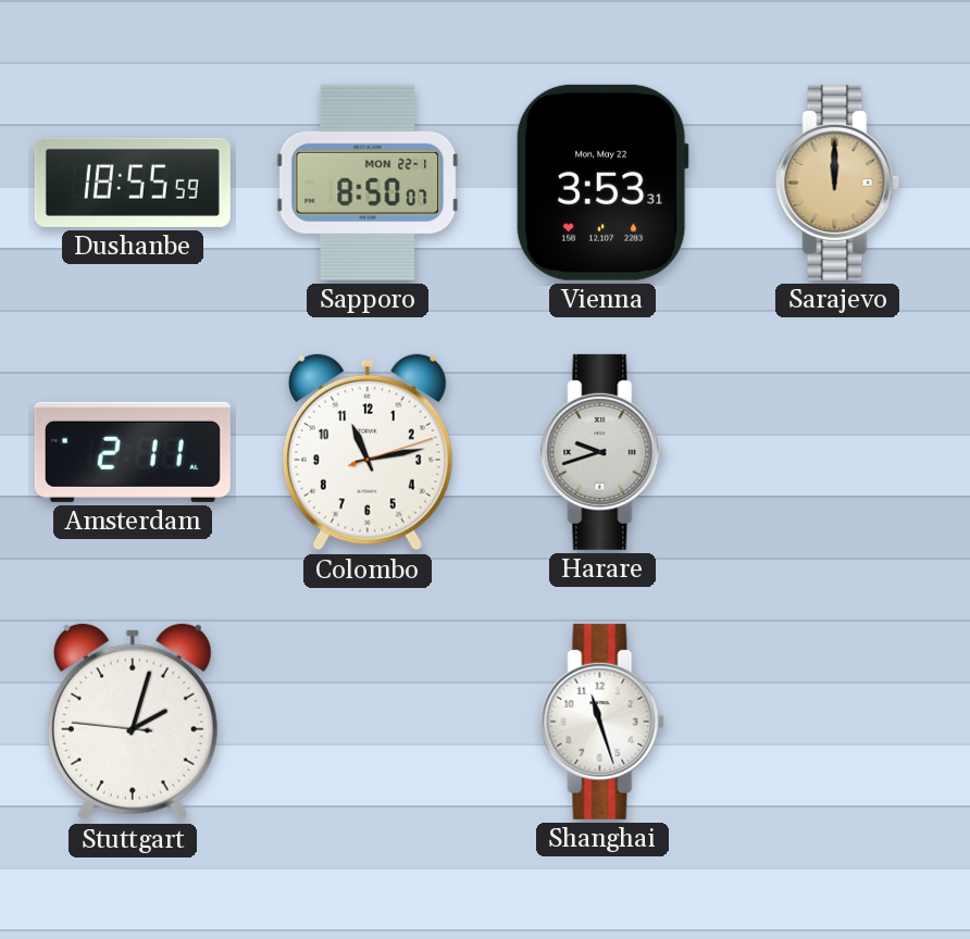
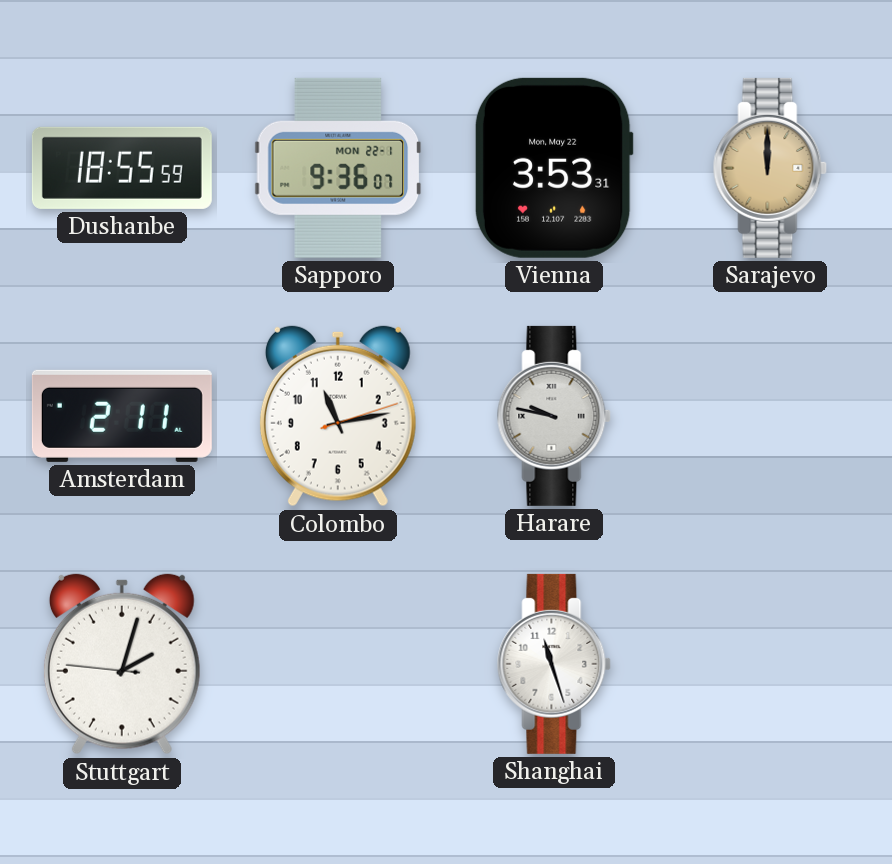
Sapporo: 8:50 -> 9:36 (338, 168)
Harare: 9:42 -> 9:47 (554, 416)
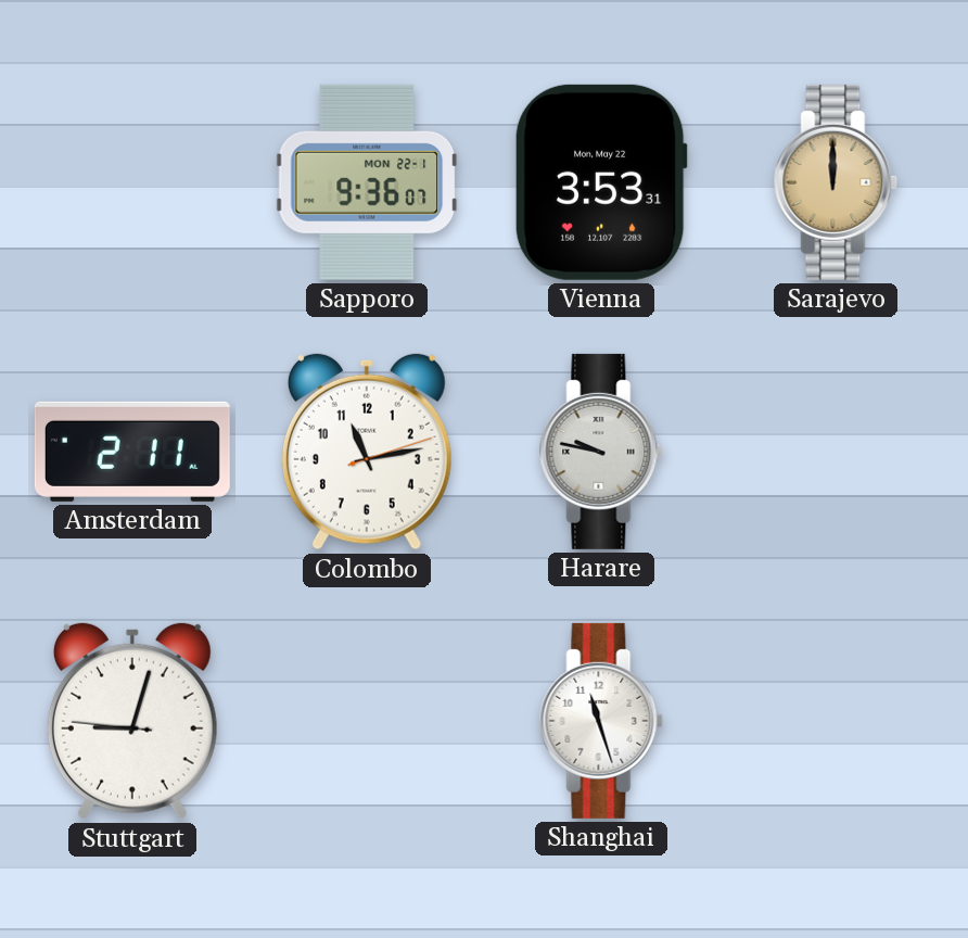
Dushanbe: 18:55 -> none (122, 168)
Stuttgart: 2:02 -> 9:02 (132, 721)
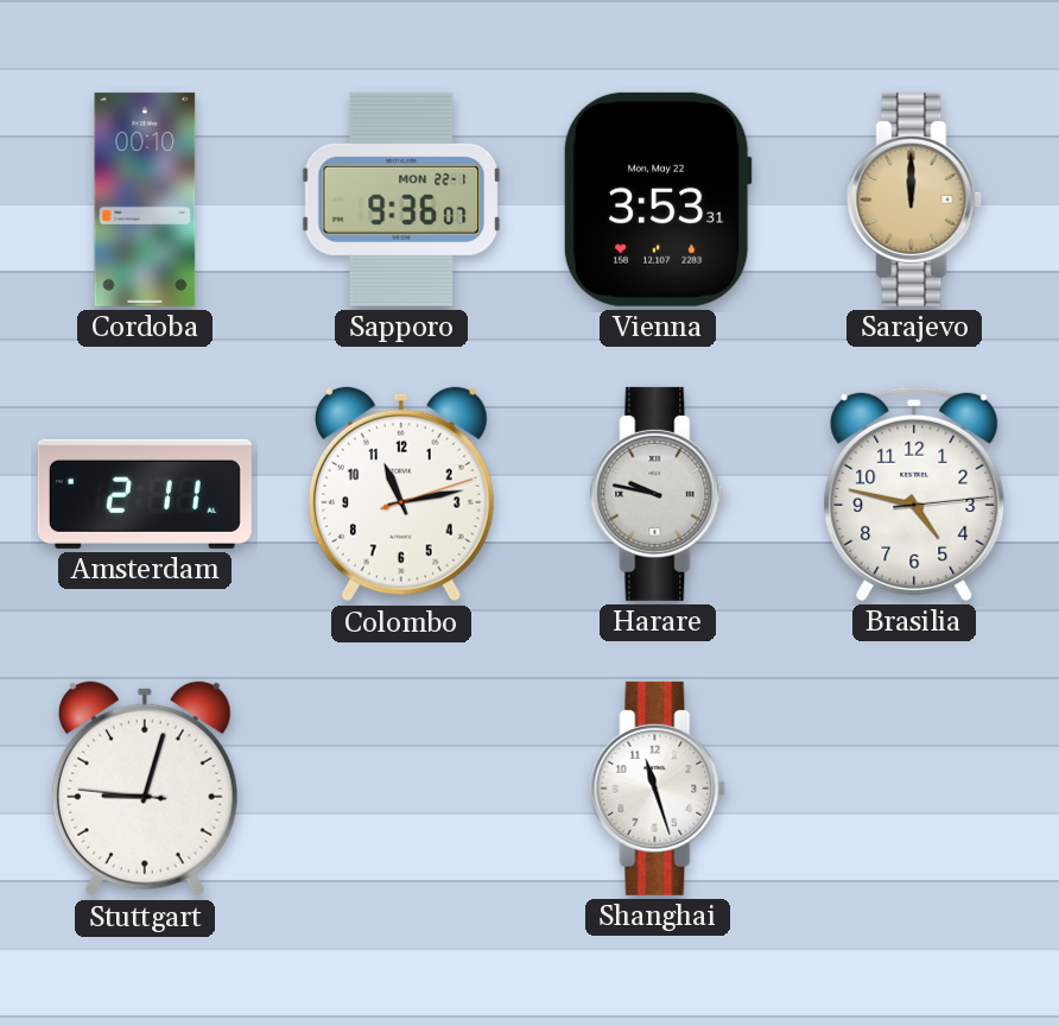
Cordoba: none -> 00:10 (145, 199)
Brasilia: none -> 4:47 (914, 494)
